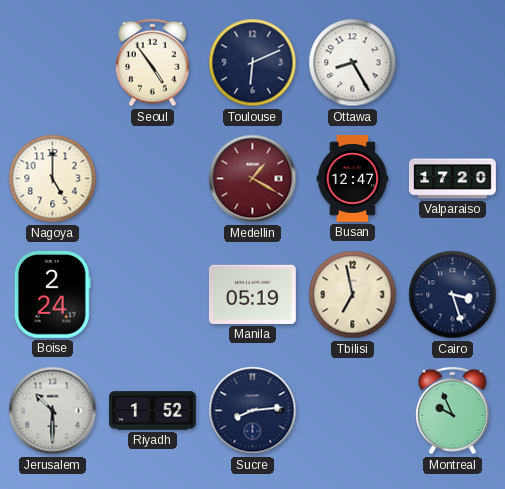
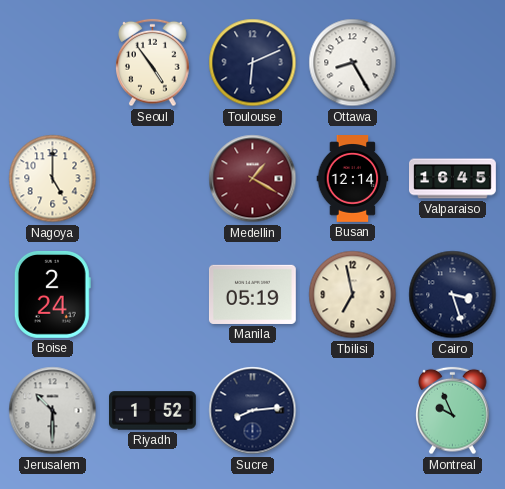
Busan: 12:47 -> 12:14 (353, 179)
Valparaiso: 17:20 -> 16:45 (453, 179)
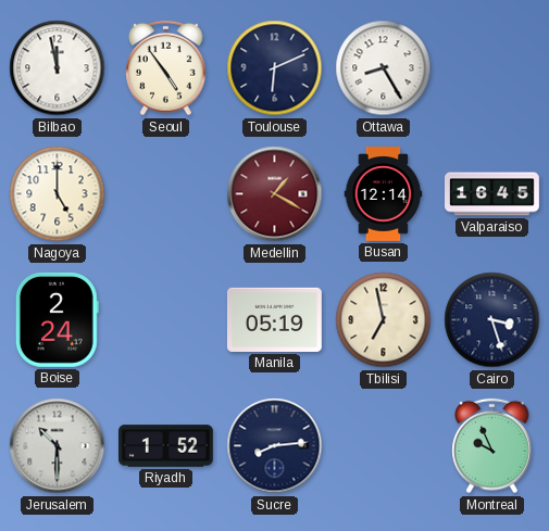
Bilbao: none -> 11:58 (58, 68)
